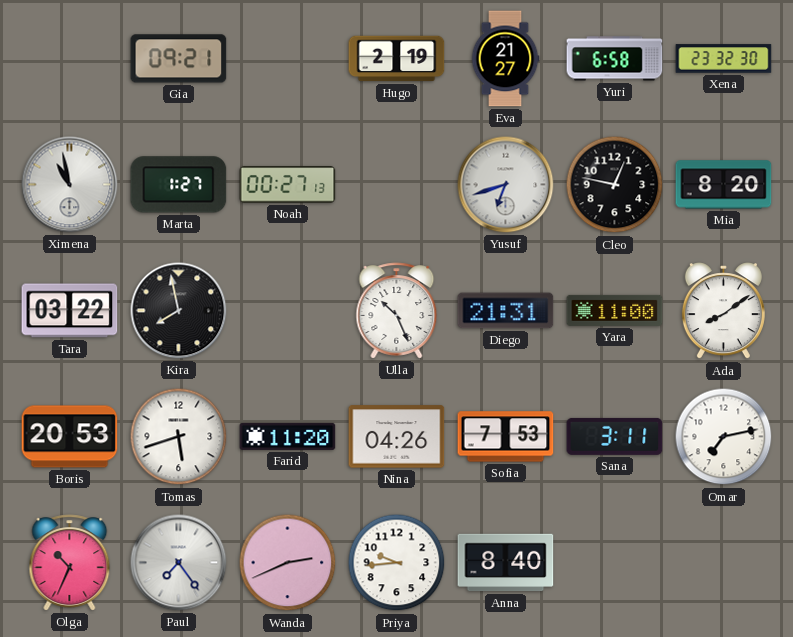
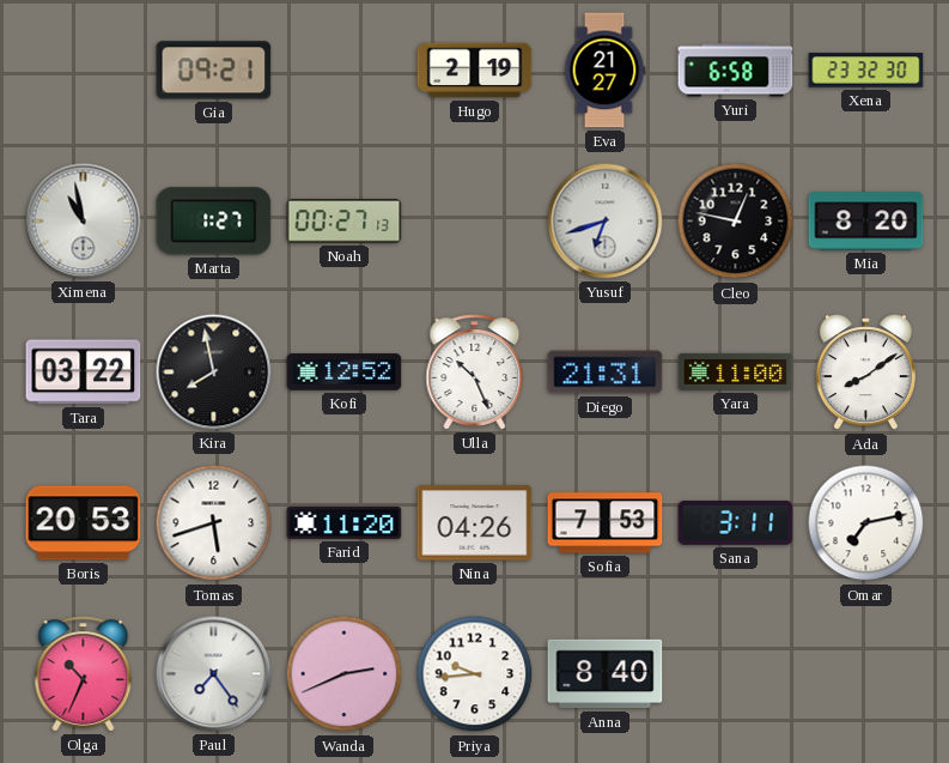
Kofi: none -> 12:52 (345, 373)
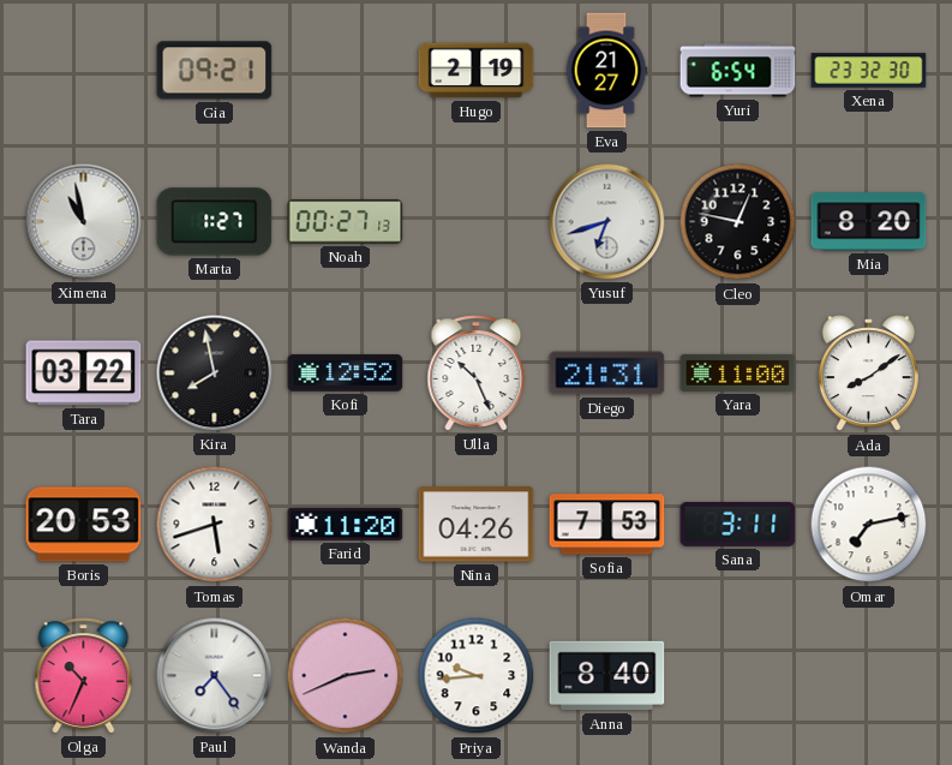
Yuri: 6:58 -> 6:54 (738, 71)
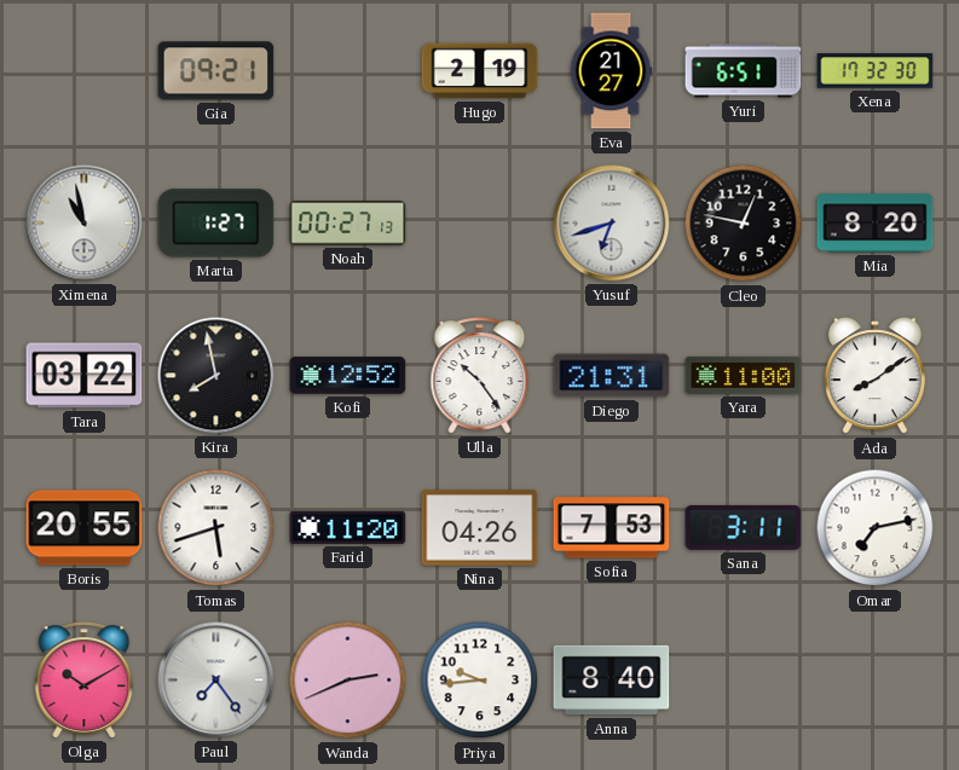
Yuri: 6:54 -> 6:51 (744, 71)
Xena: 23:32 -> 17:32 (876, 71)
Ulla: 10:26 -> 10:24 (480, 376)
Boris: 20:53 -> 20:55 (85, 528)
Olga: 10:34 -> 10:10 (85, 681)
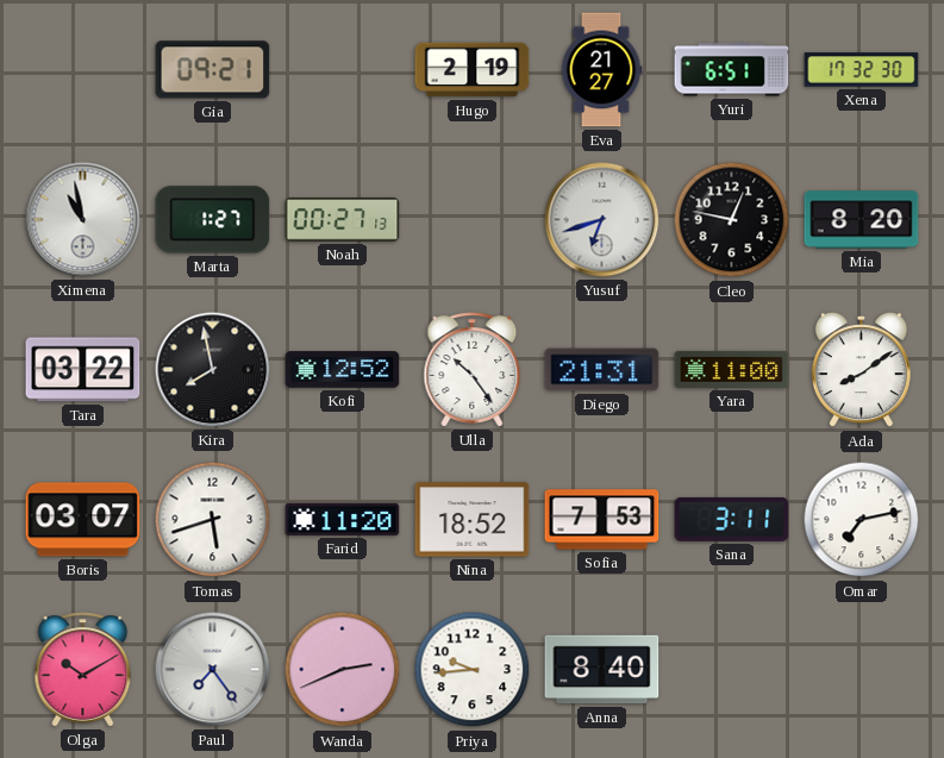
Boris: 20:55 -> 03:07 (83, 520)
Nina: 04:26 -> 18:52 (473, 520)
